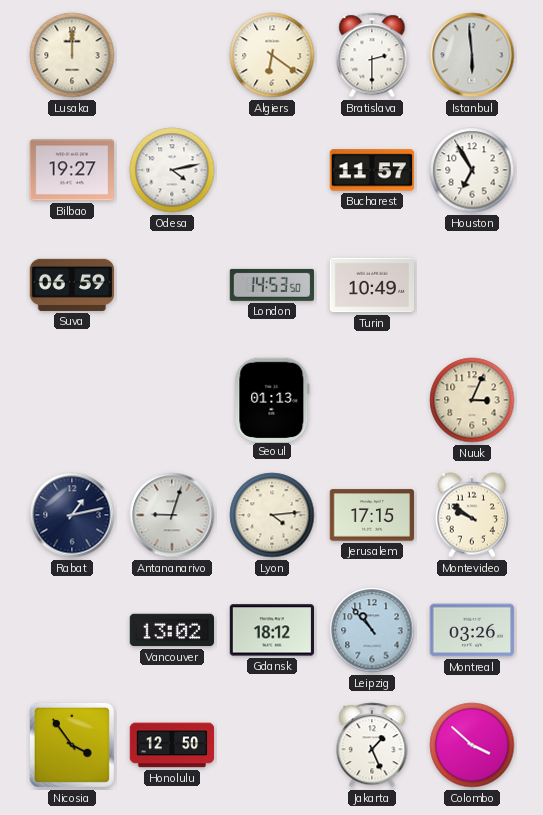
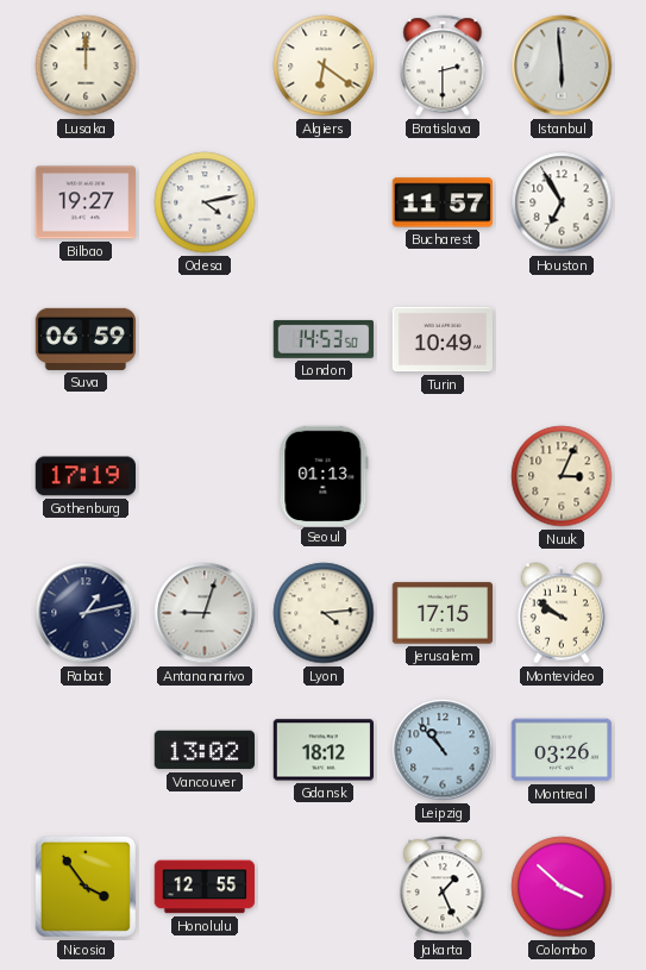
Gothenburg: none -> 17:19 (84, 476)
Honolulu: 12:50 -> 12:55 (205, 887)
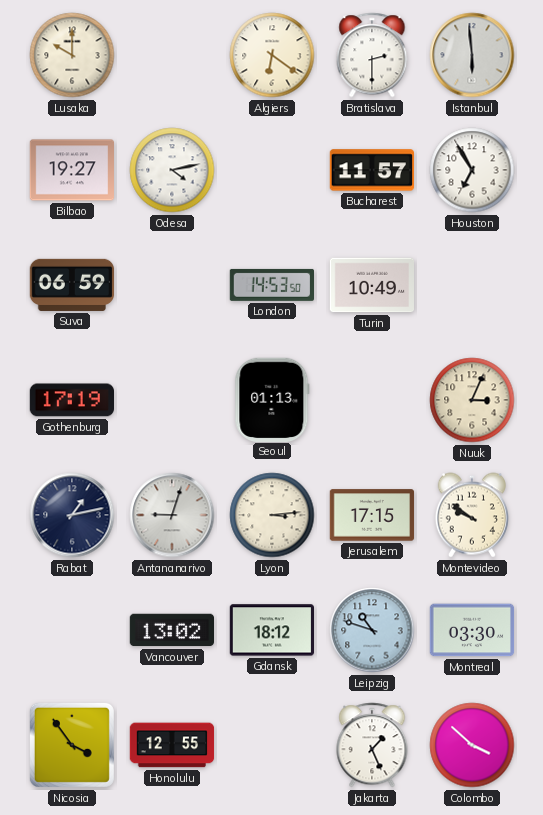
Lusaka: 12:00 -> 10:00 (72, 55)
Lyon: 4:14 -> 3:14 (272, 515)
Leipzig: 10:53 -> 10:48 (372, 630)
Montreal: 03:26 -> 03:30 (472, 630)
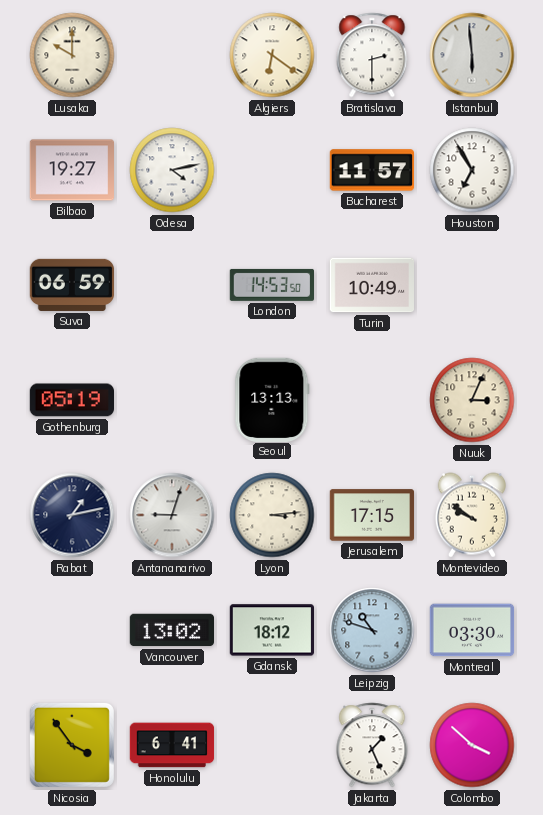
Gothenburg: 17:19 -> 05:19 (71, 400)
Seoul: 01:13 -> 13:13 (272, 399)
Honolulu: 12:55 -> 6:41 (172, 745)
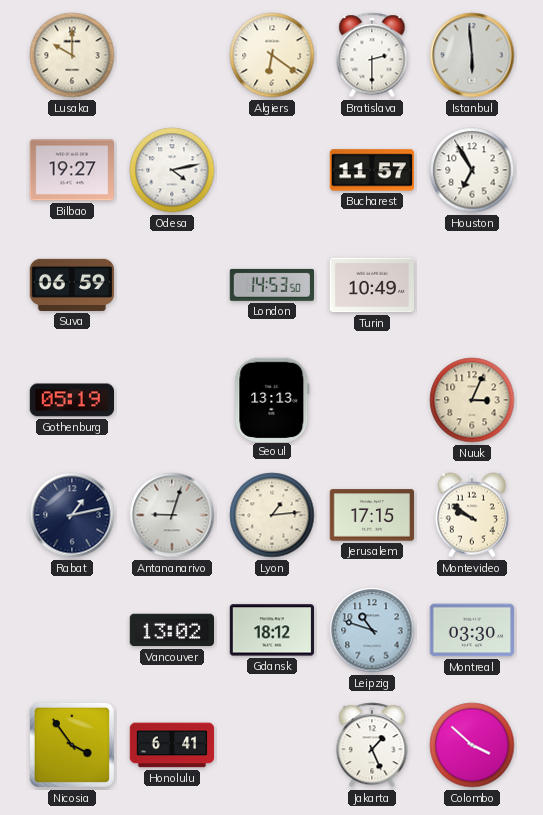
Lyon: 3:14 -> 1:14 (272, 515)
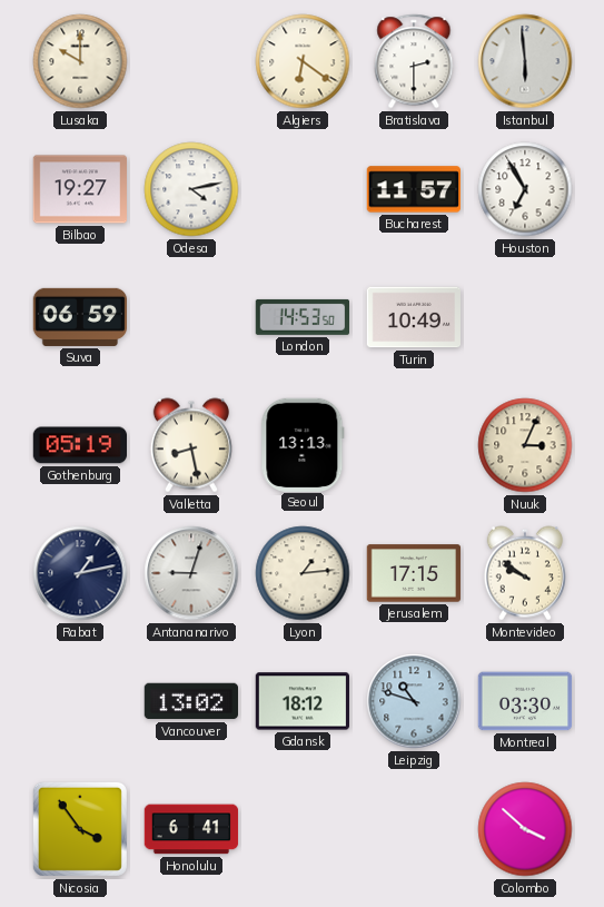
Valletta: none -> 8:28 (190, 445)
Jakarta: 1:26 -> none (372, 745)
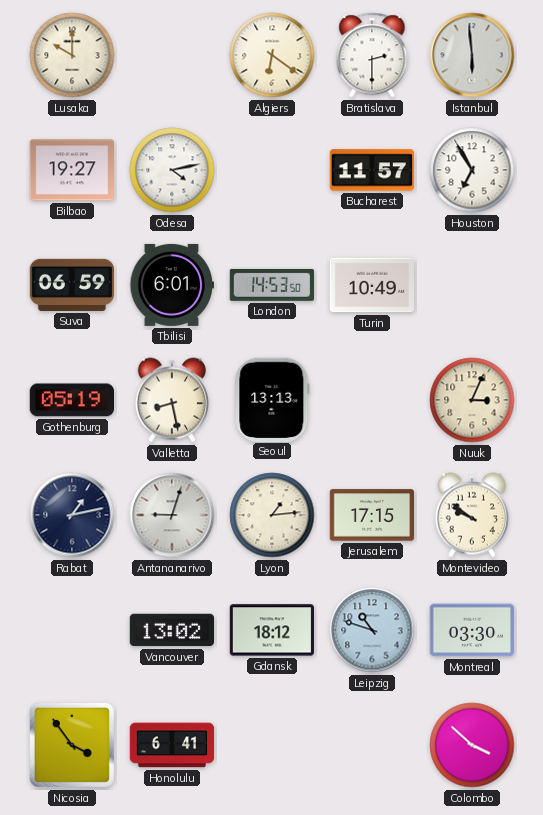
Tbilisi: none -> 6:01 (171, 285)
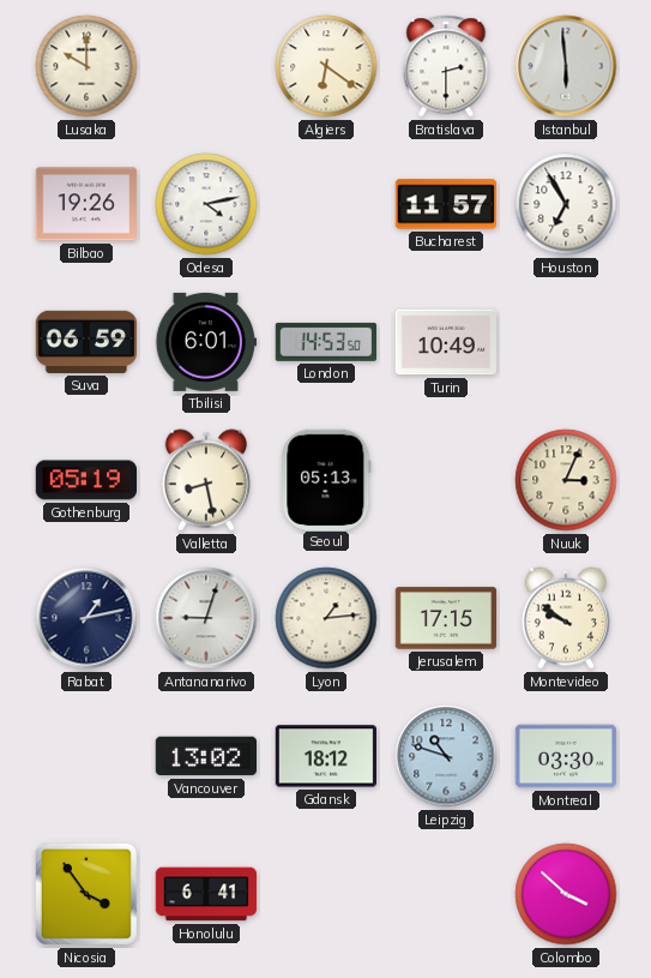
Bilbao: 19:27 -> 19:26 (86, 204)
Seoul: 13:13 -> 05:13 (326, 479)
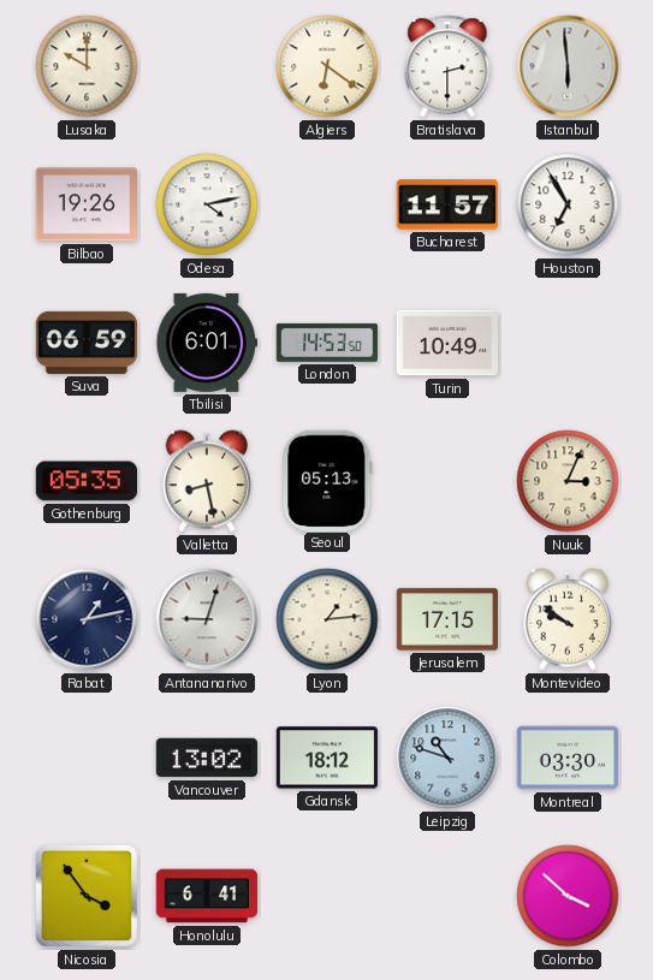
Gothenburg: 05:19 -> 05:35 (85, 481)
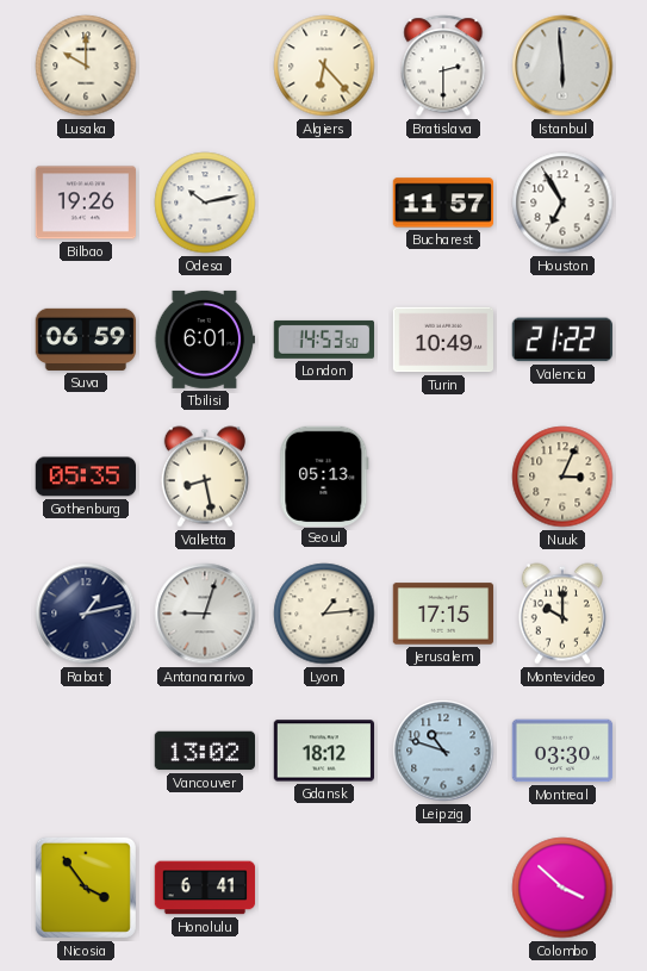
Algiers: 6:21 -> 6:23 (324, 66)
Odesa: 4:13 -> 10:13 (205, 203)
Valencia: none -> 21:22 (562, 340)
Montevideo: 9:51 -> 10:00 (561, 614)
